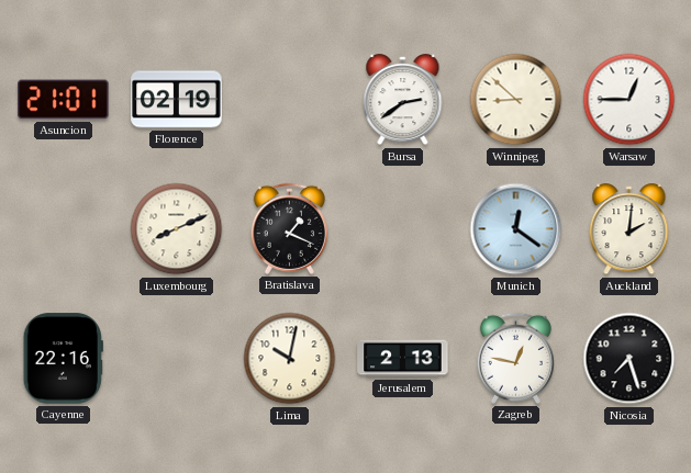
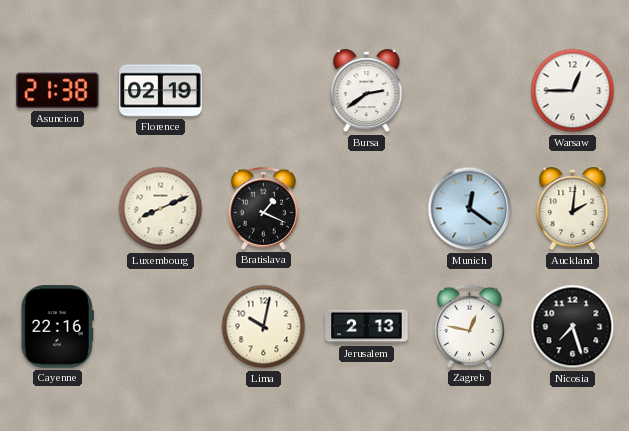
Asuncion: 21:01 -> 21:38 (58, 91)
Winnipeg: 8:52 -> none (516, 100)
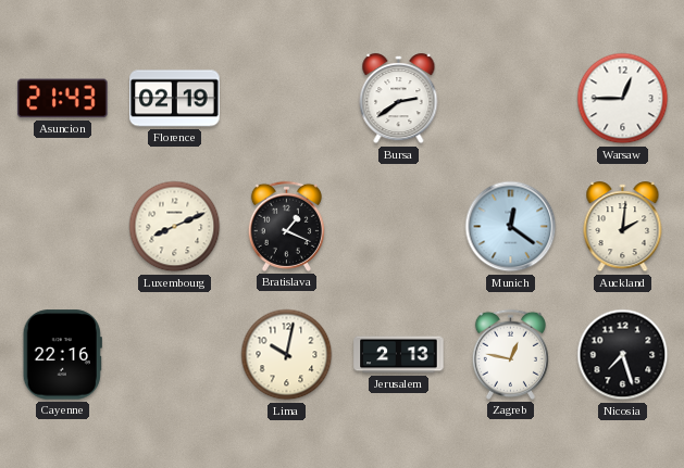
Asuncion: 21:38 -> 21:43 (63, 99)
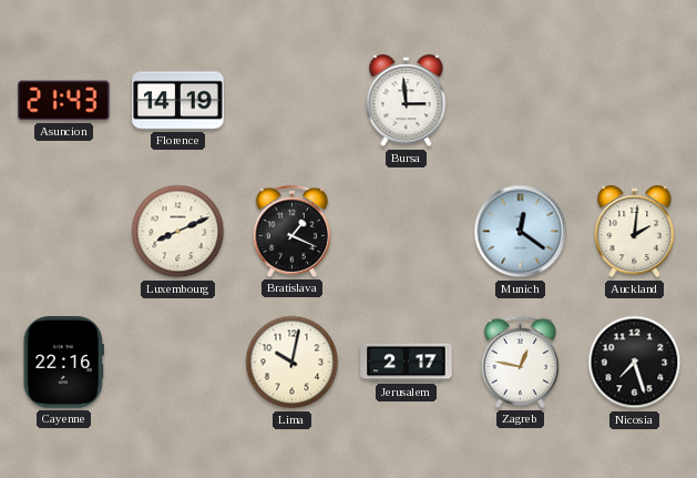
Florence: 02:19 -> 14:19 (178, 101)
Bursa: 2:39 -> 2:59 (407, 101)
Warsaw: 12:45 -> none (623, 99)
Jerusalem: 2:13 -> 2:17 (407, 363)
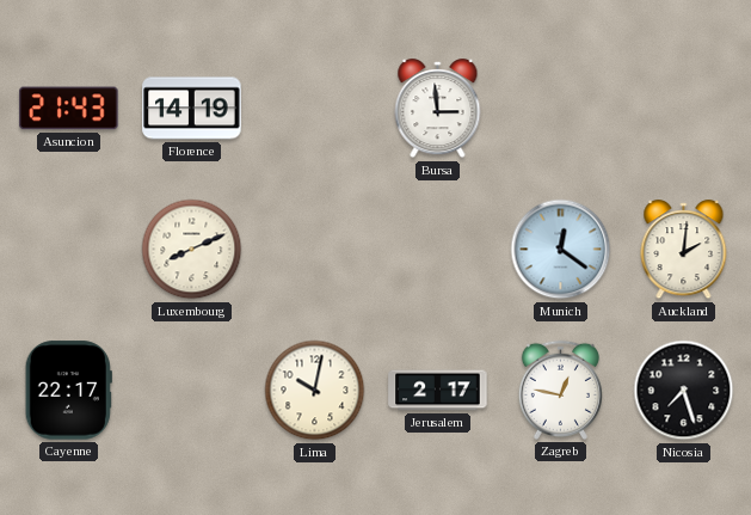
Bratislava: 1:19 -> none (291, 231)
Cayenne: 22:16 -> 22:17 (68, 391)
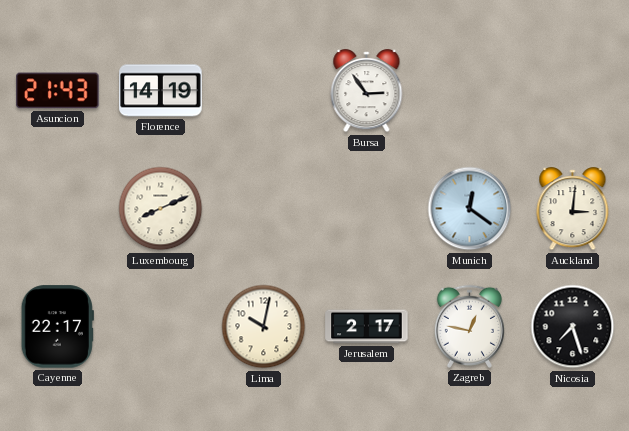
Bursa: 2:59 -> 2:54 (367, 91)
Auckland: 2:01 -> 3:01 (573, 209)
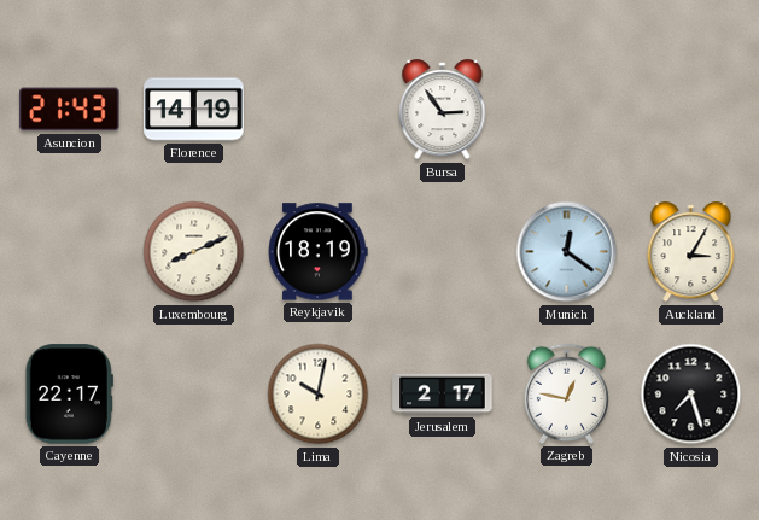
Reykjavik: none -> 18:19 (319, 252)
Auckland: 3:01 -> 3:05 (691, 252)
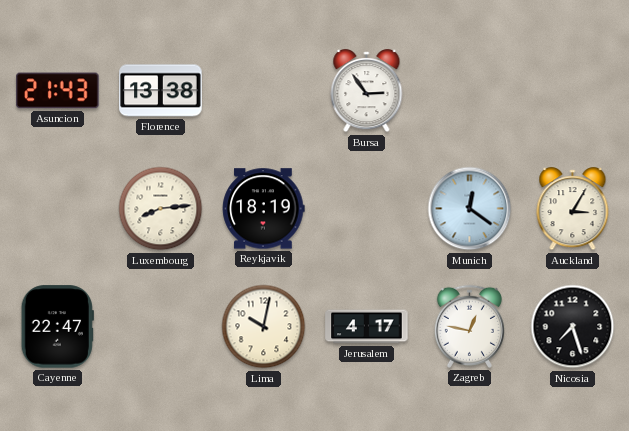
Florence: 14:19 -> 13:38 (161, 91)
Luxembourg: 8:11 -> 8:14 (161, 209)
Cayenne: 22:17 -> 22:47 (57, 327)
Jerusalem: 2:17 -> 4:17 (367, 327)
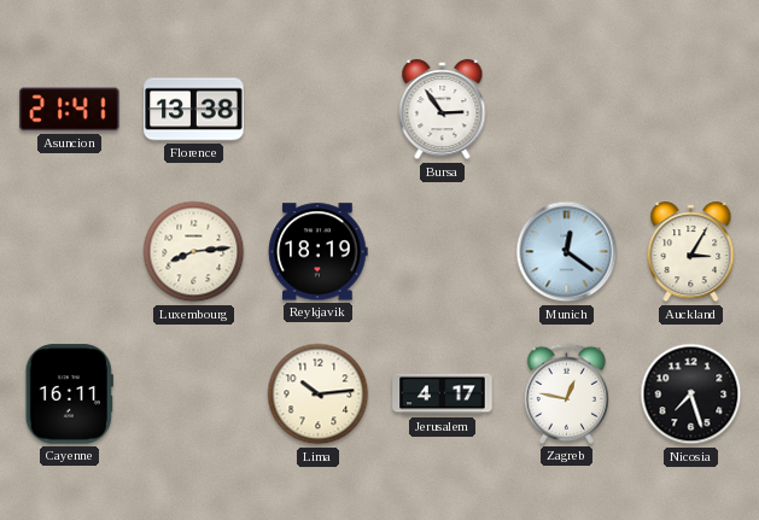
Asuncion: 21:43 -> 21:41 (70, 110)
Cayenne: 22:47 -> 16:11 (69, 395)
Lima: 10:02 -> 10:14 (319, 395)
